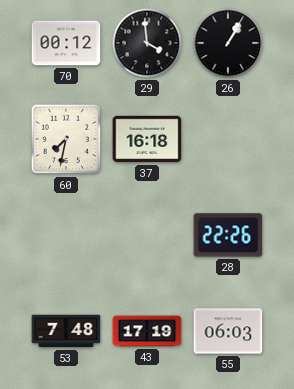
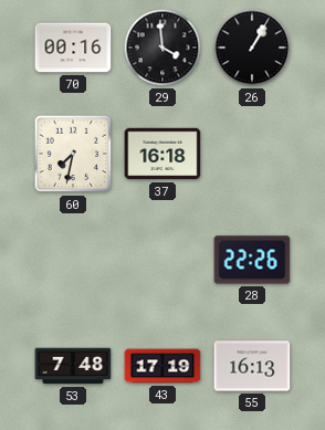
70: 00:12 -> 00:16 (73, 48)
55: 06:03 -> 16:13 (252, 366)
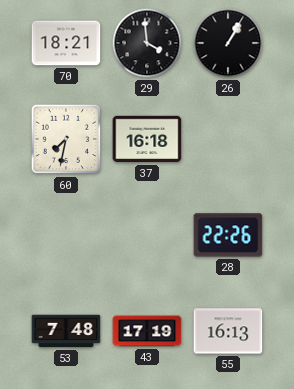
70: 00:16 -> 18:21 (66, 43)
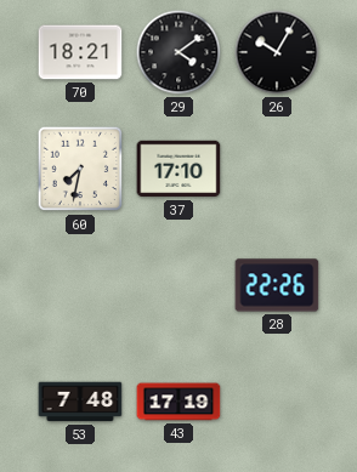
29: 3:59 -> 4:09 (178, 52)
26: 1:05 -> 10:05 (277, 52)
37: 16:18 -> 17:10 (178, 169)
55: 16:13 -> none (228, 331)
